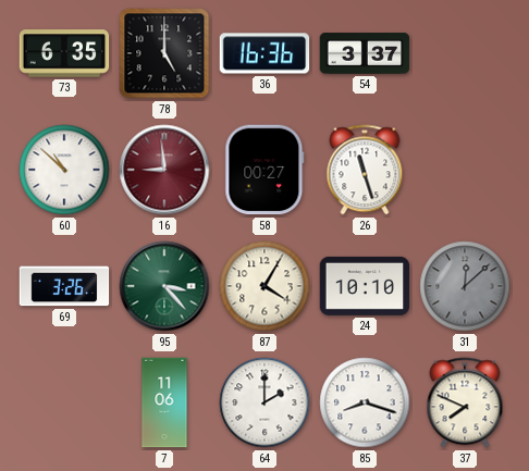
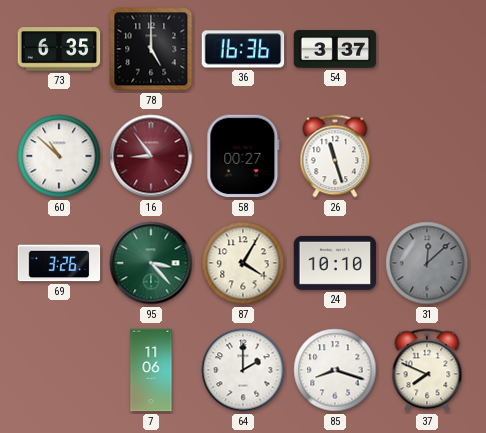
16: 8:59 -> 8:54 (151, 156)
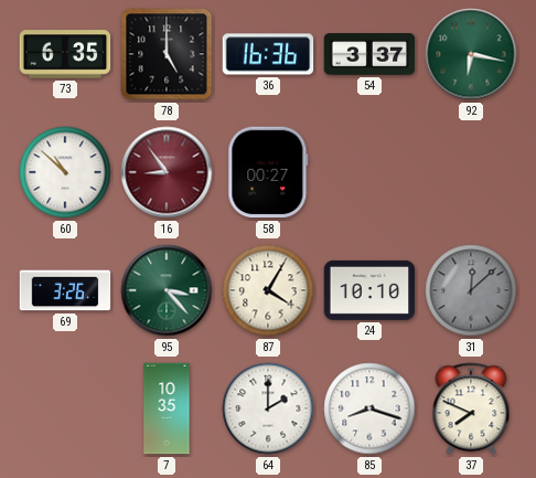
92: none -> 6:17 (471, 54)
26: 11:27 -> none (335, 156)
7: 11:06 -> 10:35 (167, 408)
